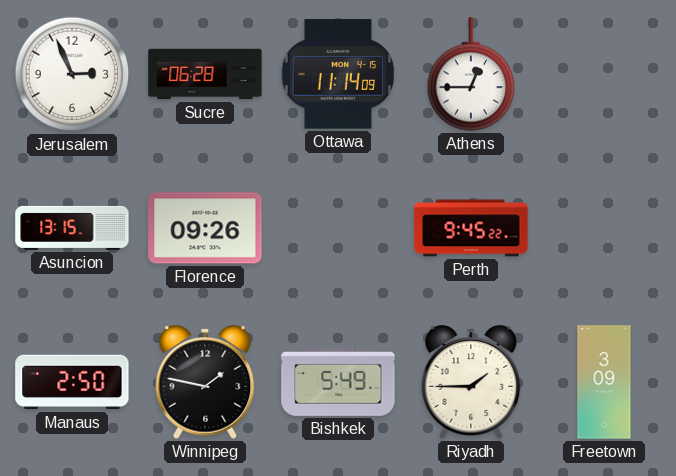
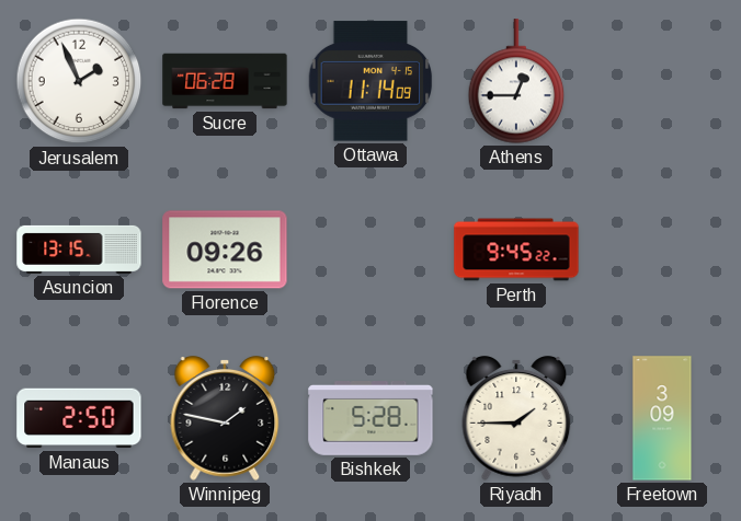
Jerusalem: 2:56 -> 1:56 (79, 81)
Bishkek: 5:49 -> 5:28 (371, 419)
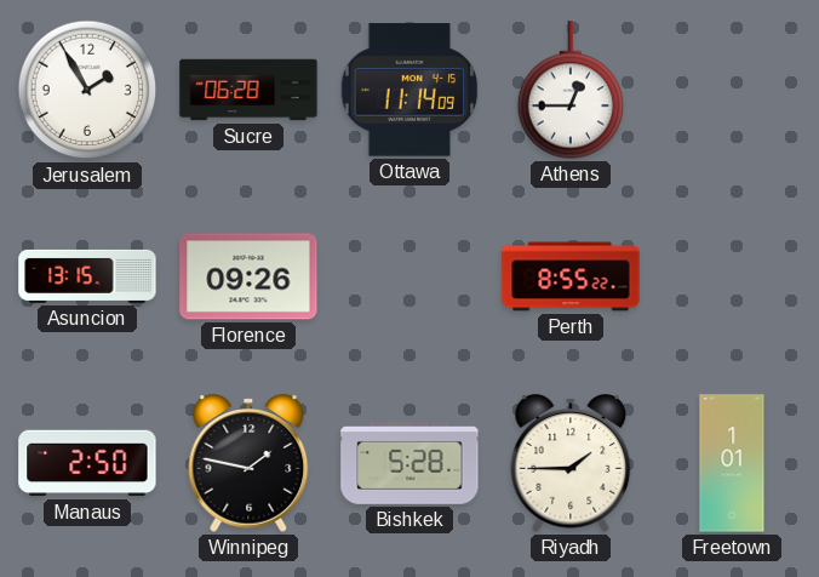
Jerusalem: 1:56 -> 1:55 (87, 90)
Perth: 9:45 -> 8:55 (571, 276)
Freetown: 3:09 -> 1:01 (732, 463)
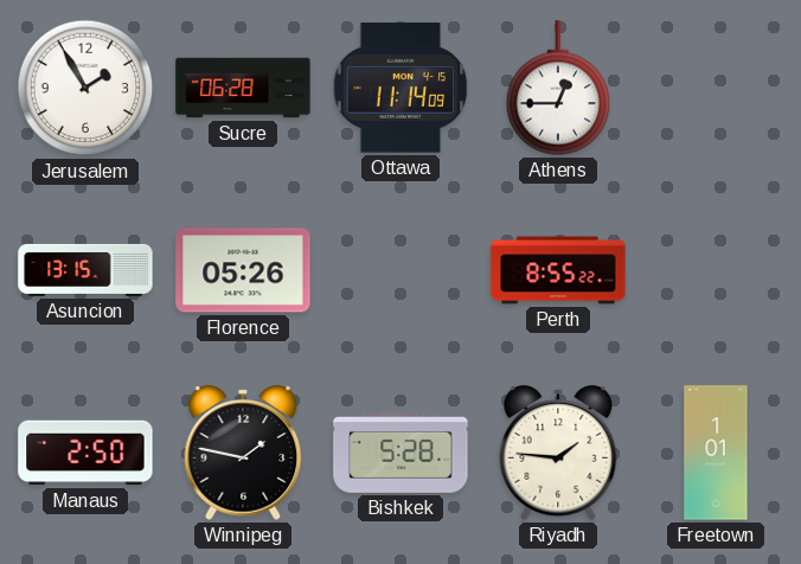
Florence: 09:26 -> 05:26 (243, 270)
Riyadh: 1:45 -> 1:46 (558, 453)
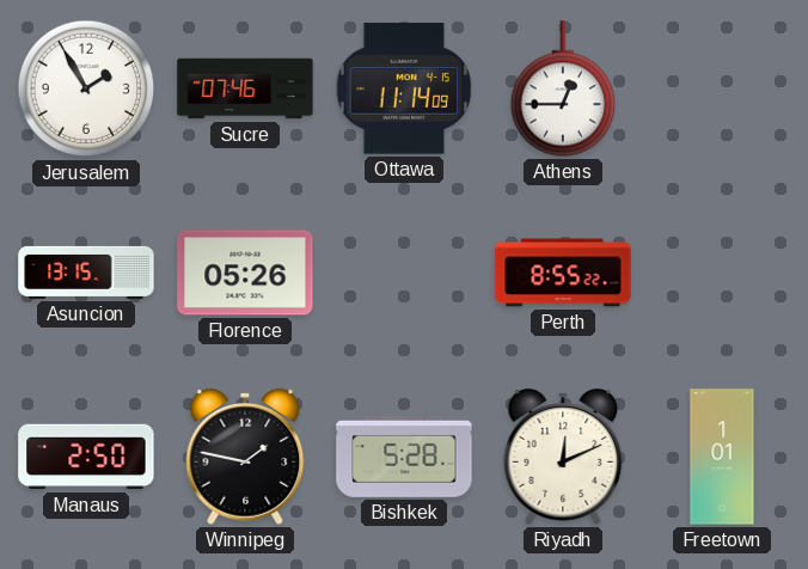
Sucre: 06:28 -> 07:46 (245, 88)
Riyadh: 1:46 -> 12:11 (563, 457)
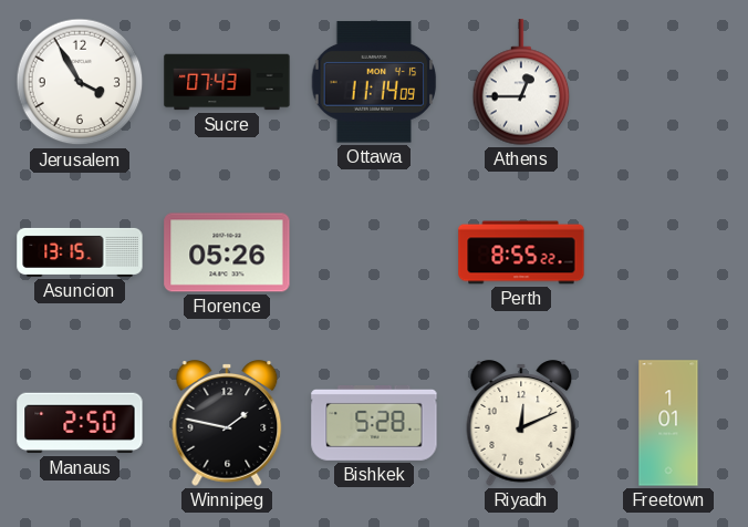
Jerusalem: 1:55 -> 3:55 (80, 82)
Sucre: 07:46 -> 07:43 (227, 82)
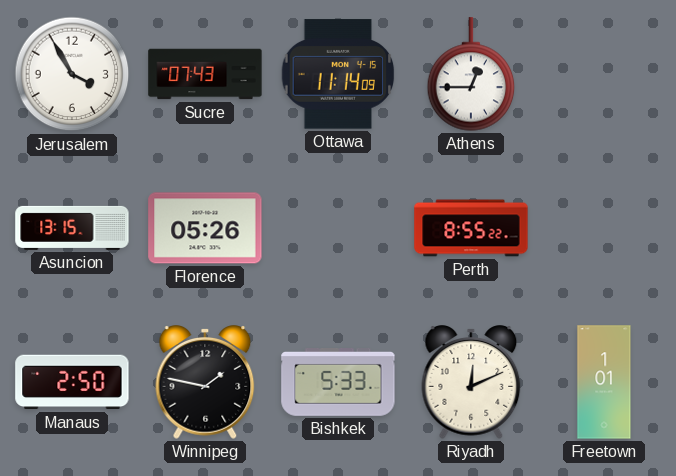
Bishkek: 5:28 -> 5:33 (338, 383)
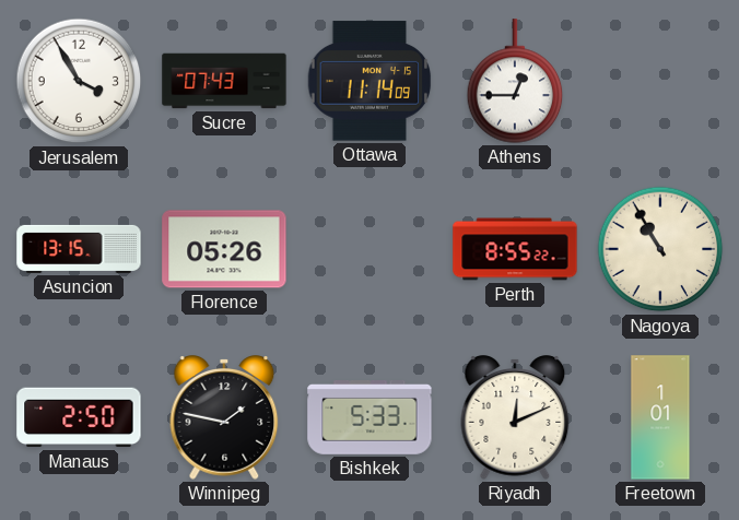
Nagoya: none -> 10:55 (660, 249)
